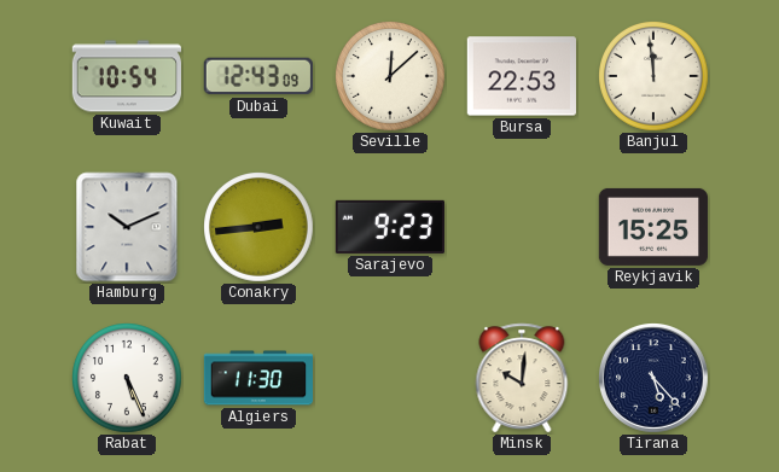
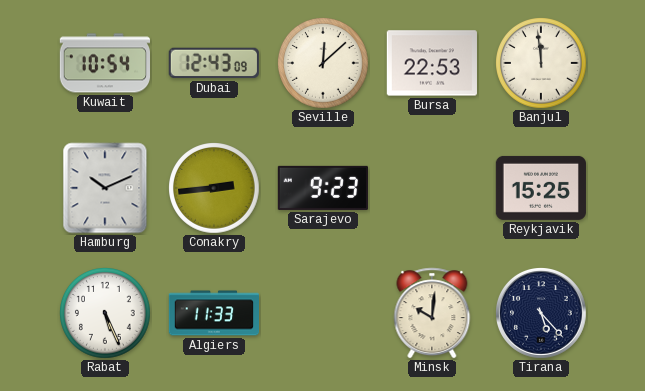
Algiers: 11:30 -> 11:33 (213, 313)
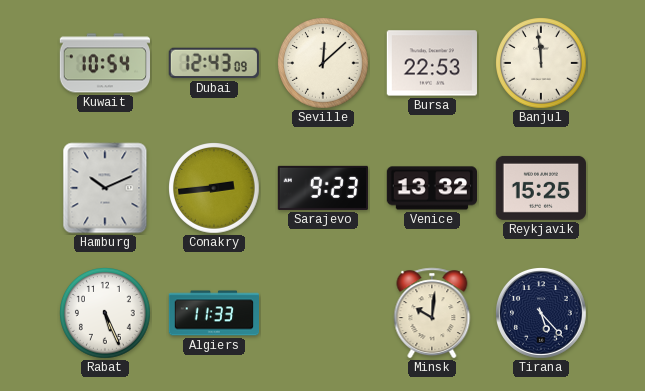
Venice: none -> 13:32 (431, 188)
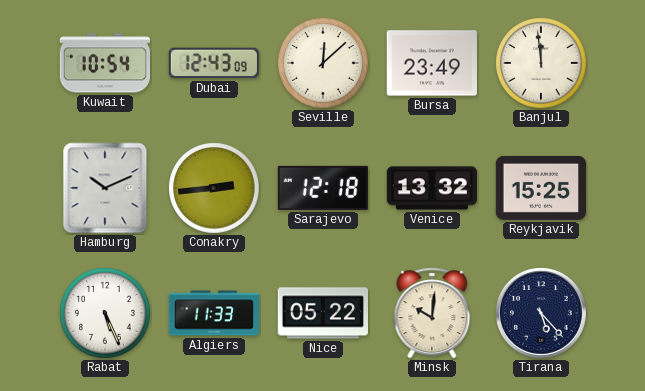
Bursa: 22:53 -> 23:49 (432, 63)
Sarajevo: 9:23 -> 12:18 (323, 188)
Nice: none -> 05:22 (323, 313)
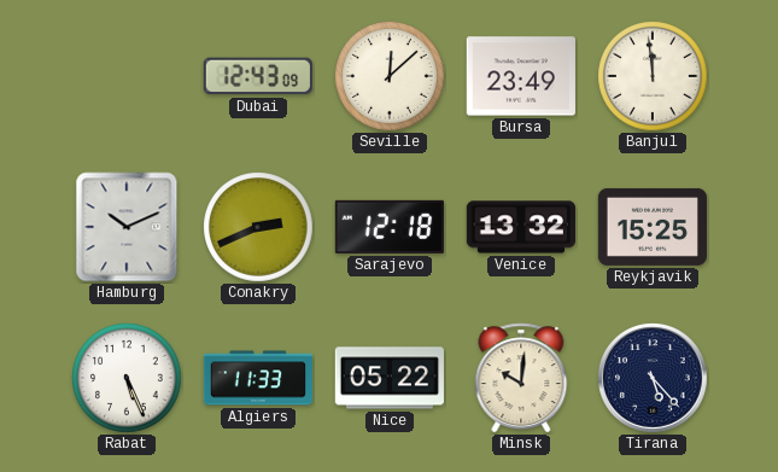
Kuwait: 10:54 -> none (104, 63)
Conakry: 2:44 -> 2:41 (259, 228)
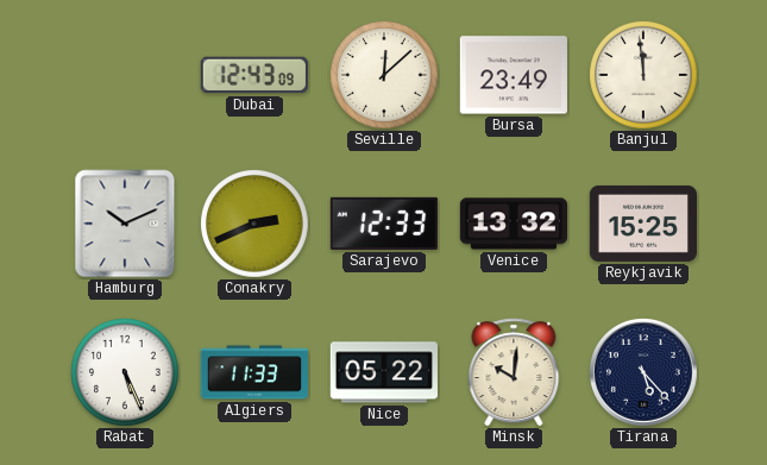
Sarajevo: 12:18 -> 12:33 (384, 224)
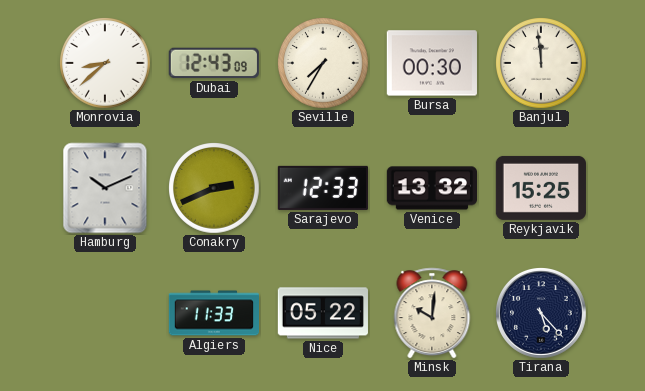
Monrovia: none -> 8:38 (106, 64)
Seville: 12:08 -> 7:35 (324, 64)
Bursa: 23:49 -> 00:30 (432, 63)
Rabat: 5:26 -> none (126, 373)
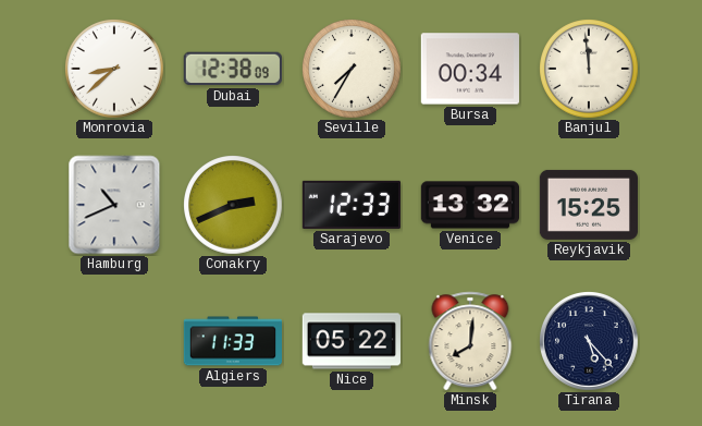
Dubai: 12:43 -> 12:38 (233, 69)
Bursa: 00:30 -> 00:34 (470, 69)
Hamburg: 10:11 -> 10:41 (114, 205)
Minsk: 10:01 -> 8:01 (470, 341)
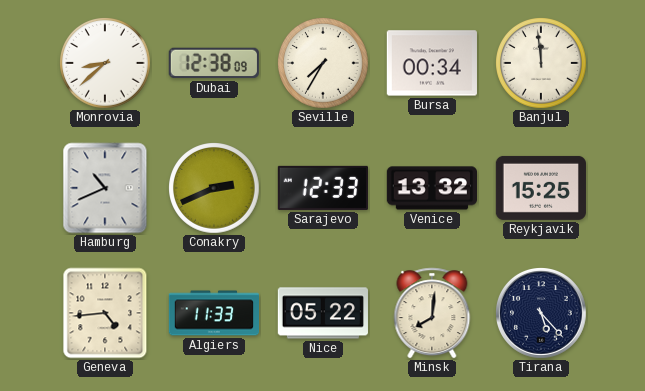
Geneva: none -> 4:44 (105, 313)
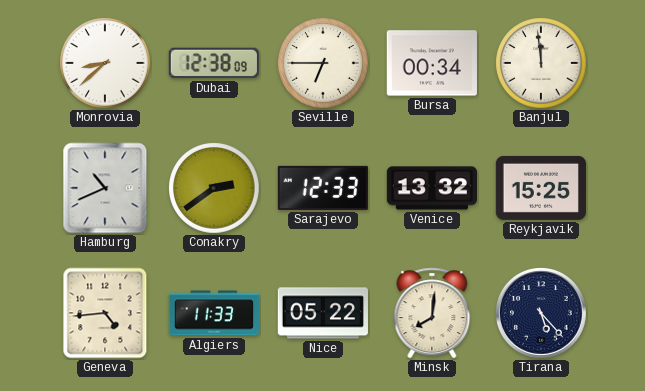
Seville: 7:35 -> 6:45 (324, 64)
Conakry: 2:41 -> 2:39 (215, 189)
